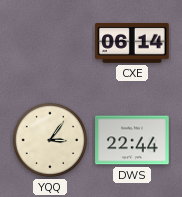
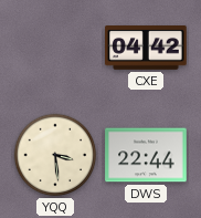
CXE: 06:14 -> 04:42 (146, 49)
YQQ: 3:06 -> 3:29 (55, 155)
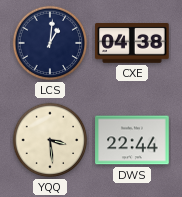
LCS: none -> 1:01 (50, 43)
CXE: 04:42 -> 04:38 (132, 44)
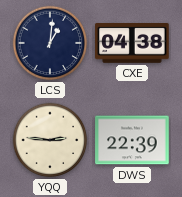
YQQ: 3:29 -> 2:46 (50, 140)
DWS: 22:44 -> 22:39 (132, 140)
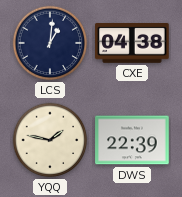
YQQ: 2:46 -> 1:47 (50, 140)
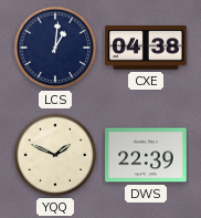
YQQ: 1:47 -> 1:49 (55, 155)
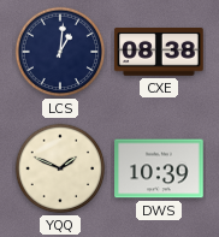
CXE: 04:38 -> 08:38 (159, 53)
DWS: 22:39 -> 10:39 (159, 168)
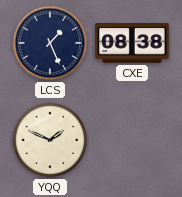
LCS: 1:01 -> 1:26 (50, 43)
DWS: 10:39 -> none (159, 168)
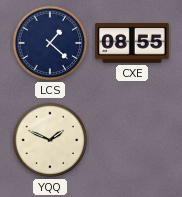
LCS: 1:26 -> 1:22 (50, 43)
CXE: 08:38 -> 08:55 (132, 44)
